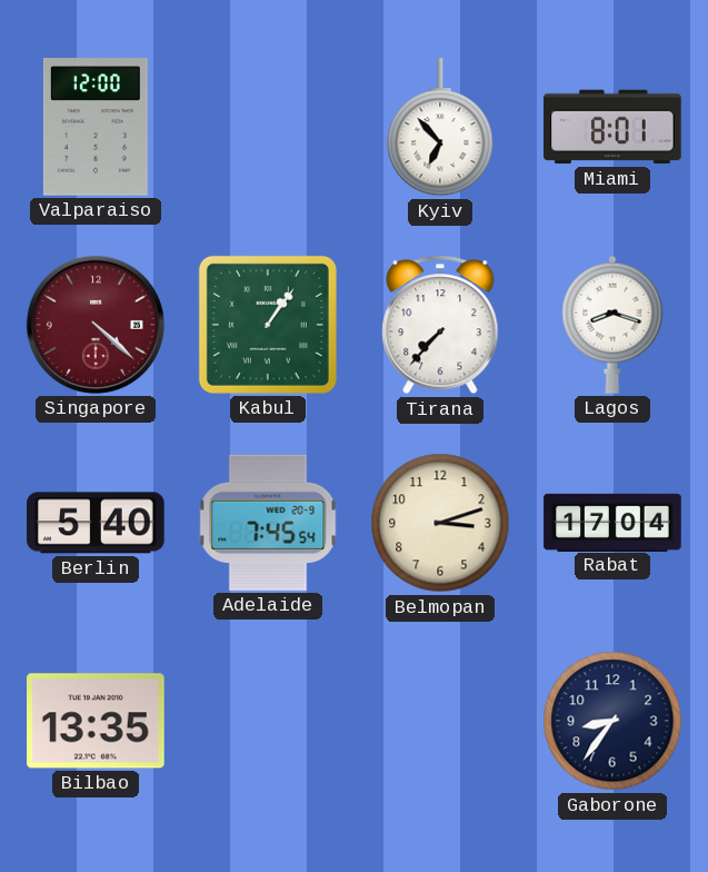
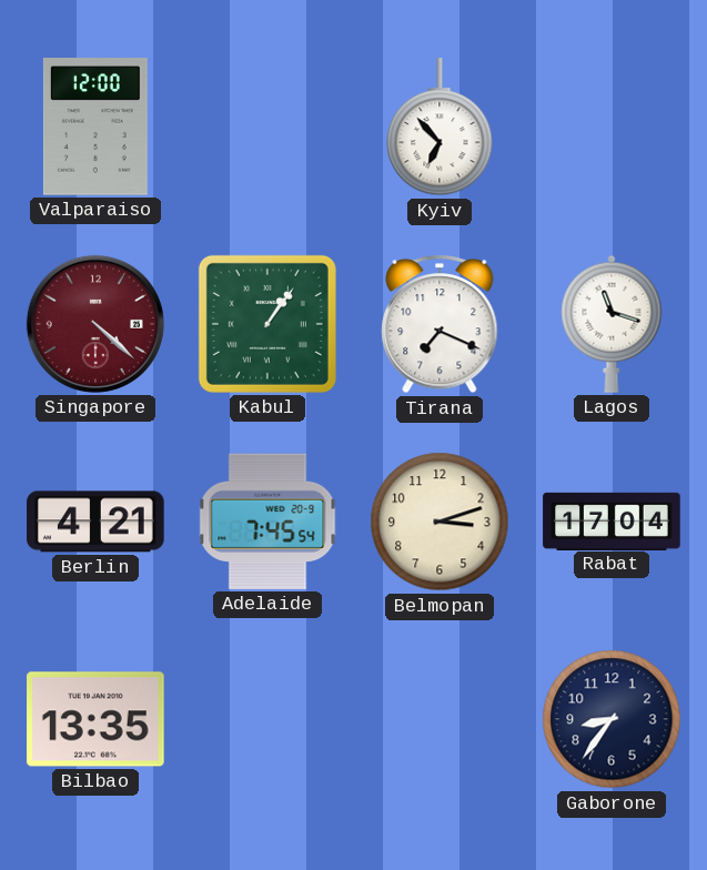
Miami: 8:01 -> none (612, 127)
Tirana: 7:37 -> 7:19 (440, 324)
Lagos: 8:18 -> 11:18 (612, 324)
Berlin: 5:40 -> 4:21 (95, 522)
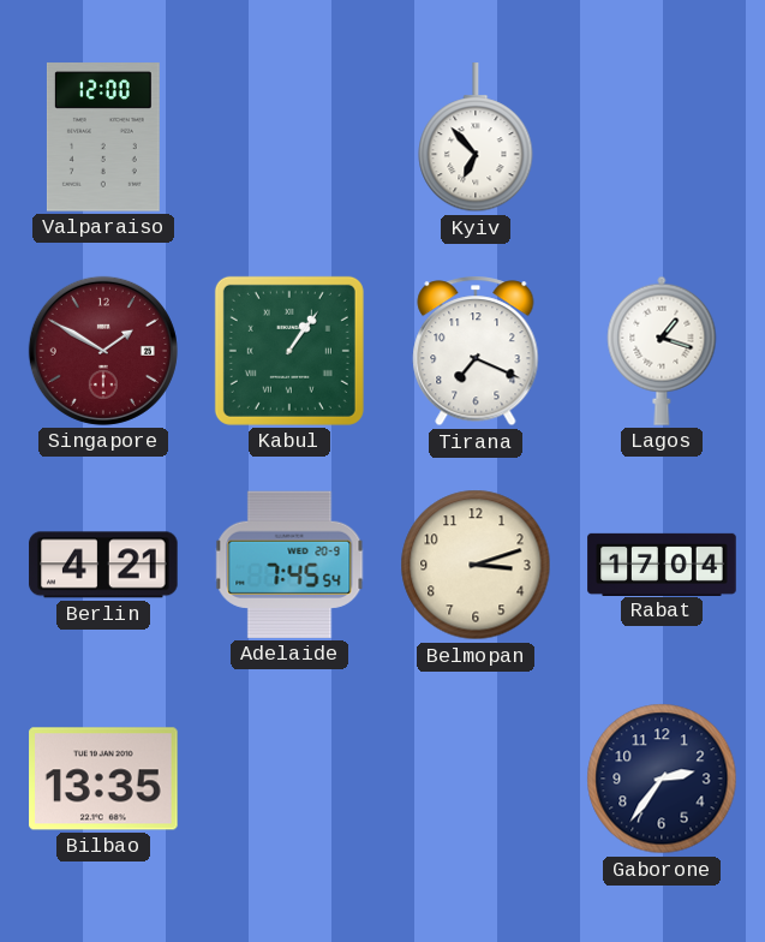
Singapore: 4:22 -> 1:50 (103, 351)
Lagos: 11:18 -> 1:18 (662, 351)
Gaborone: 8:36 -> 2:36 (662, 779)
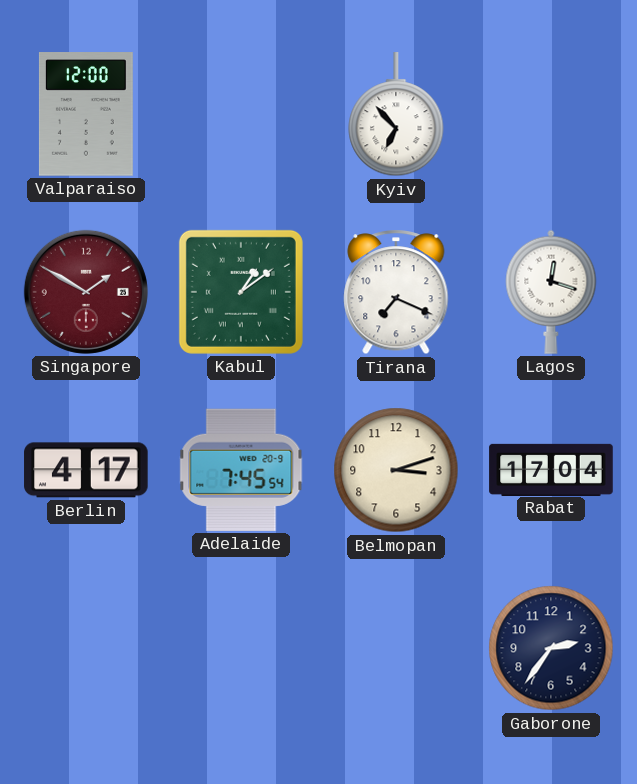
Kabul: 1:06 -> 1:09 (241, 292)
Lagos: 1:18 -> 12:18 (551, 292)
Berlin: 4:21 -> 4:17 (86, 470)
Bilbao: 13:35 -> none (103, 779)
